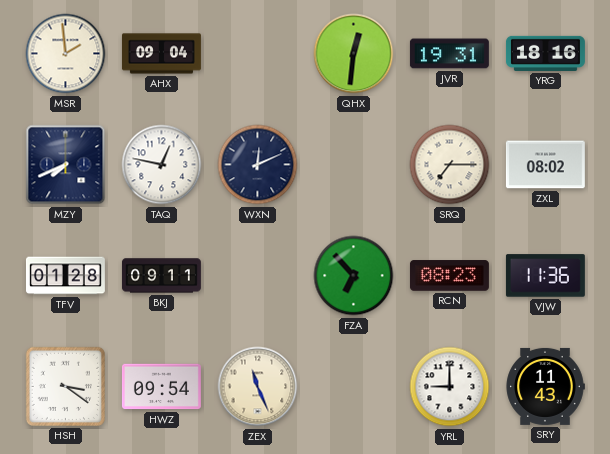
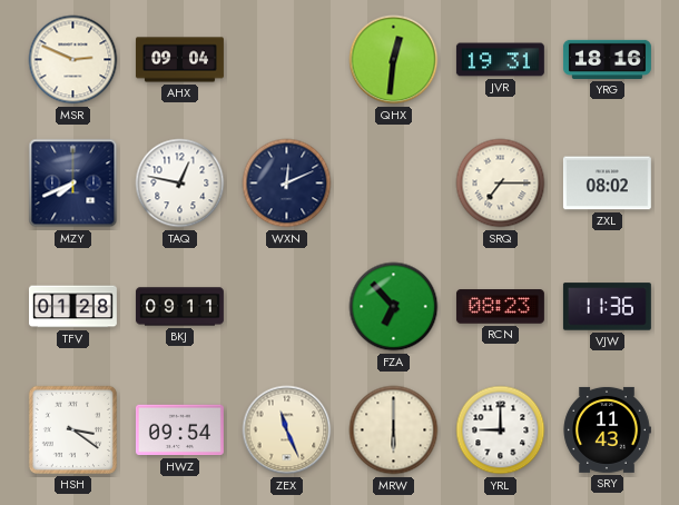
MSR: 1:59 -> 2:49 (73, 60)
MRW: none -> 6:00 (394, 430)
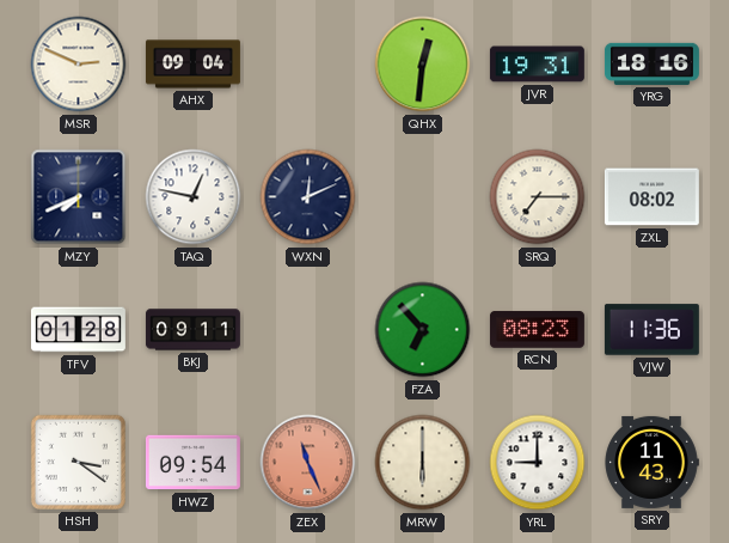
ZEX dial: cream -> salmon (308, 463)
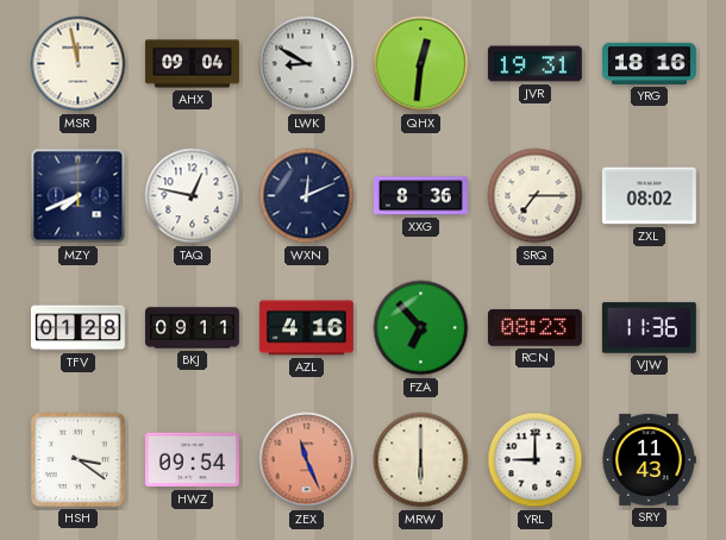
MSR: 2:49 -> 11:58 (79, 64)
LWK: none -> 8:50 (307, 64)
XXG: none -> 8:36 (420, 196)
AZL: none -> 4:16 (306, 328)
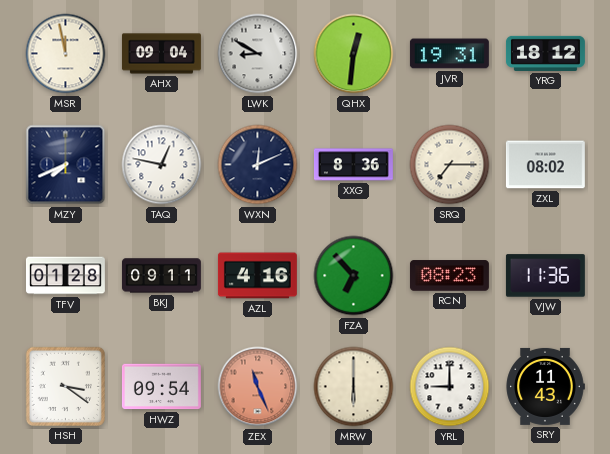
YRG: 18:16 -> 18:12 (545, 53)
